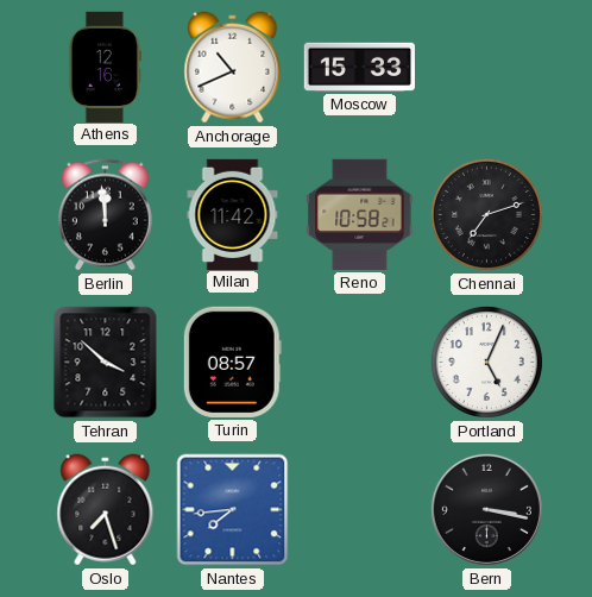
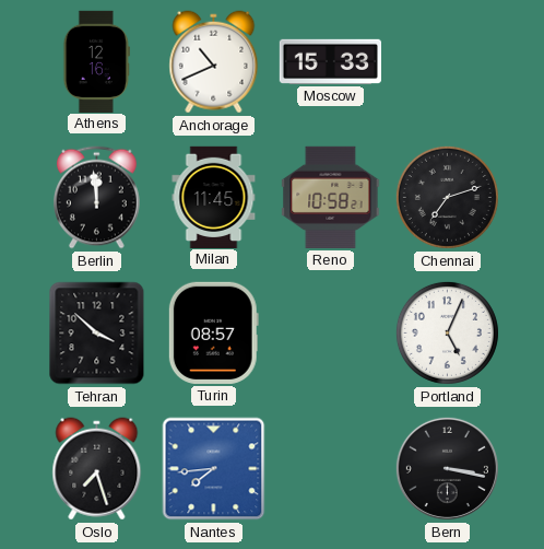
Milan: 11:42 -> 11:45 (214, 197)
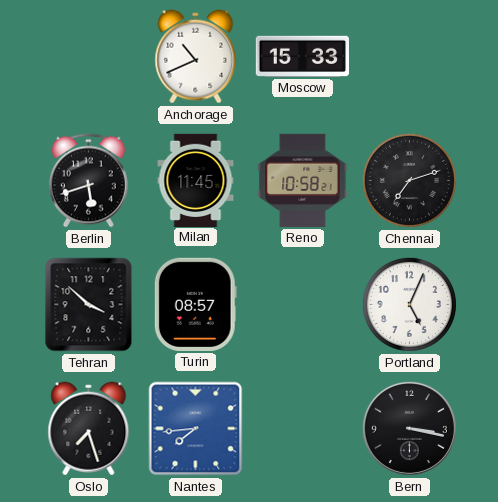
Athens: 12:16 -> none (96, 61)
Berlin: 11:59 -> 5:42 (89, 181)
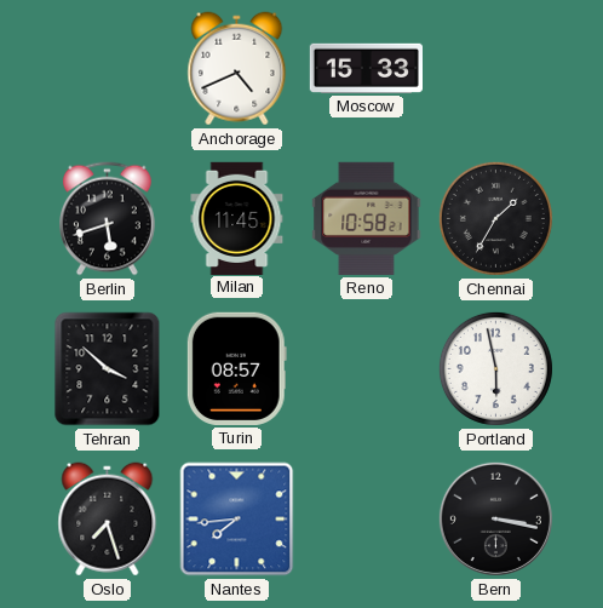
Anchorage: 10:41 -> 4:41 (237, 69)
Chennai: 7:12 -> 1:35 (495, 218)
Portland: 5:04 -> 5:58 (495, 368)
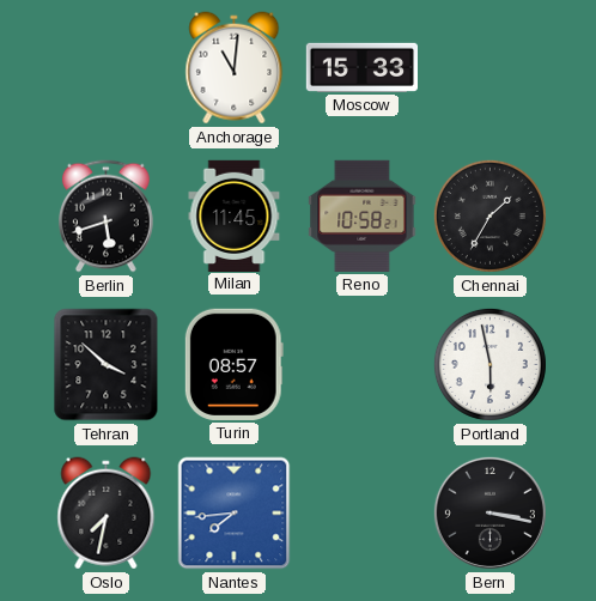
Anchorage: 4:41 -> 11:01 (235, 68)
Oslo: 7:27 -> 7:32 (107, 514)
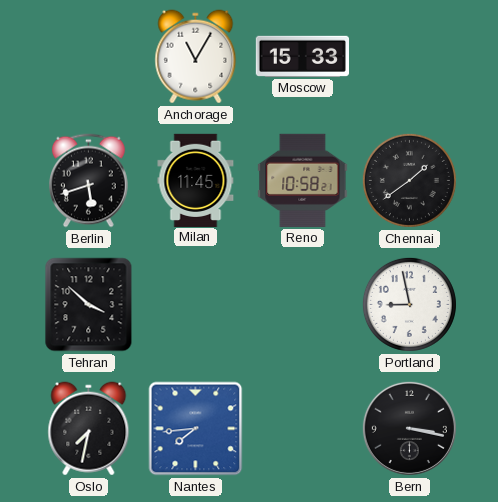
Anchorage: 11:01 -> 11:05 (196, 57)
Chennai: 1:35 -> 1:39 (409, 180)
Turin: 08:57 -> none (233, 364)
Portland: 5:58 -> 8:58 (409, 304)
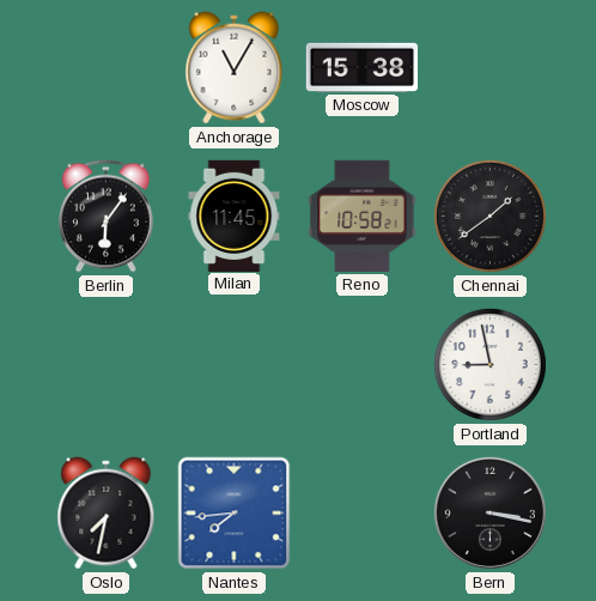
Moscow: 15:33 -> 15:38 (361, 67)
Berlin: 5:42 -> 6:06 (107, 217)
Tehran: 3:52 -> none (89, 305)
